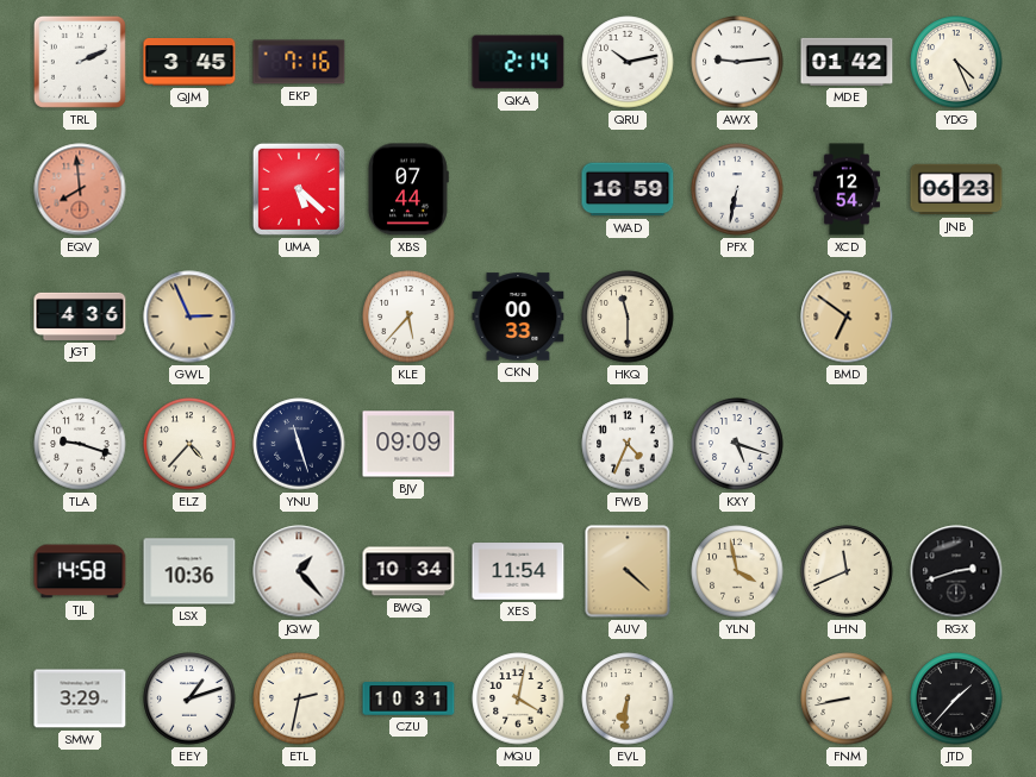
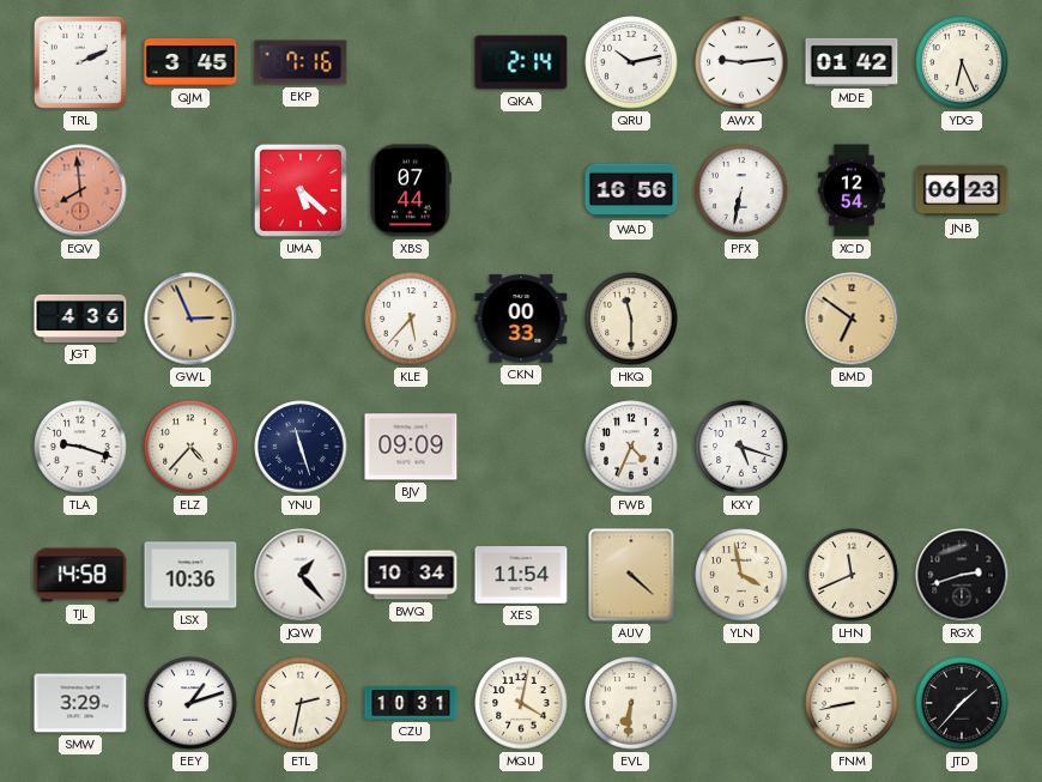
YDG: 4:26 -> 6:26 (962, 62)
WAD: 16:59 -> 16:56 (631, 190)
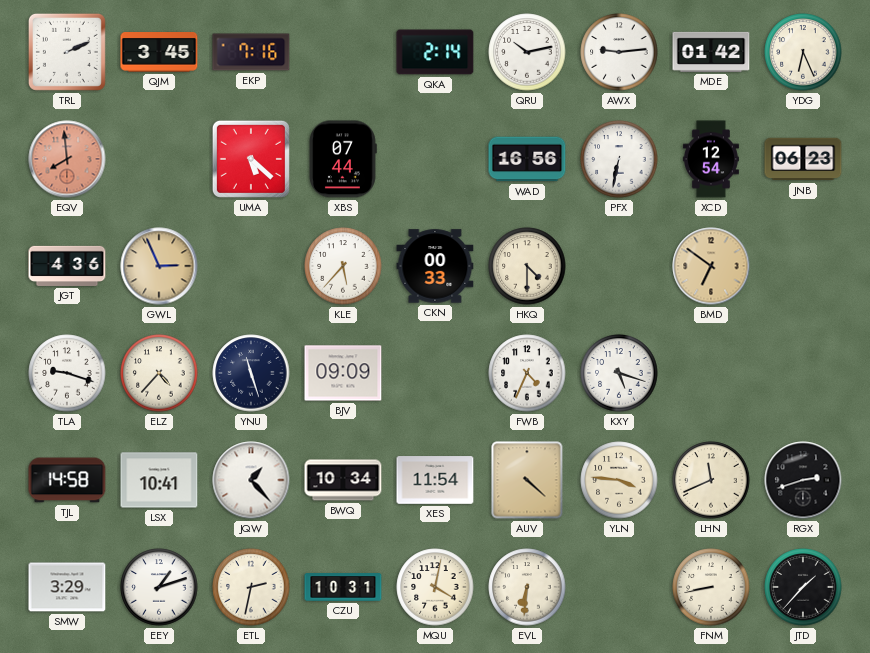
HKQ: 11:30 -> 4:30 (527, 266)
LSX: 10:36 -> 10:41 (159, 480)
YLN: 3:58 -> 3:46 (619, 480)
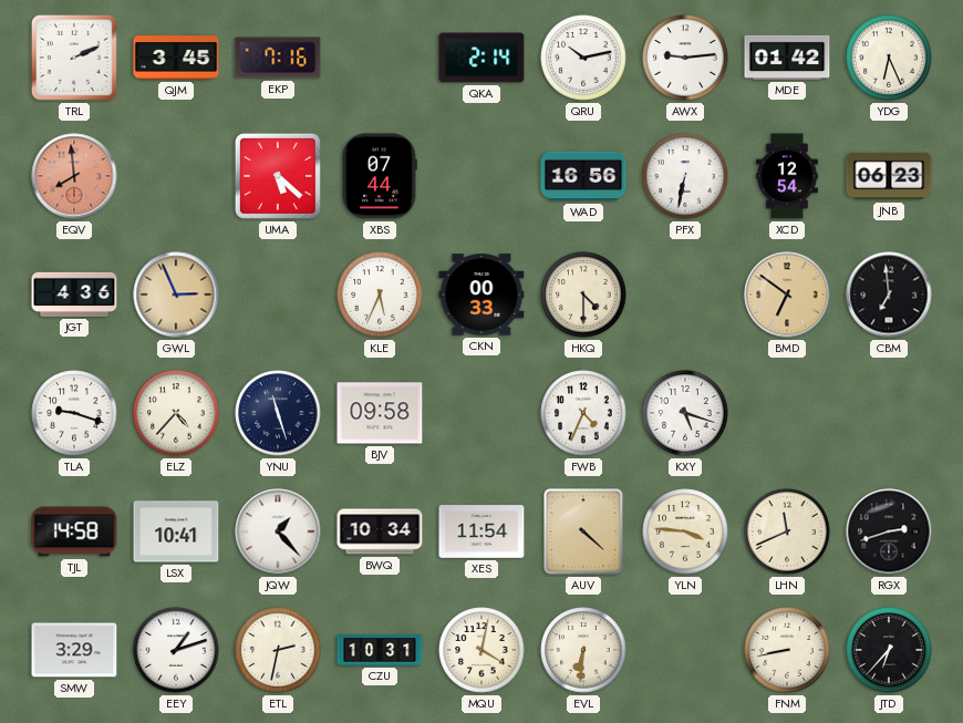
KLE: 5:37 -> 5:34 (380, 295)
CBM: none -> 6:59 (889, 295)
BJV: 09:09 -> 09:58 (380, 413)
JTD: 1:37 -> 6:37 (889, 650)
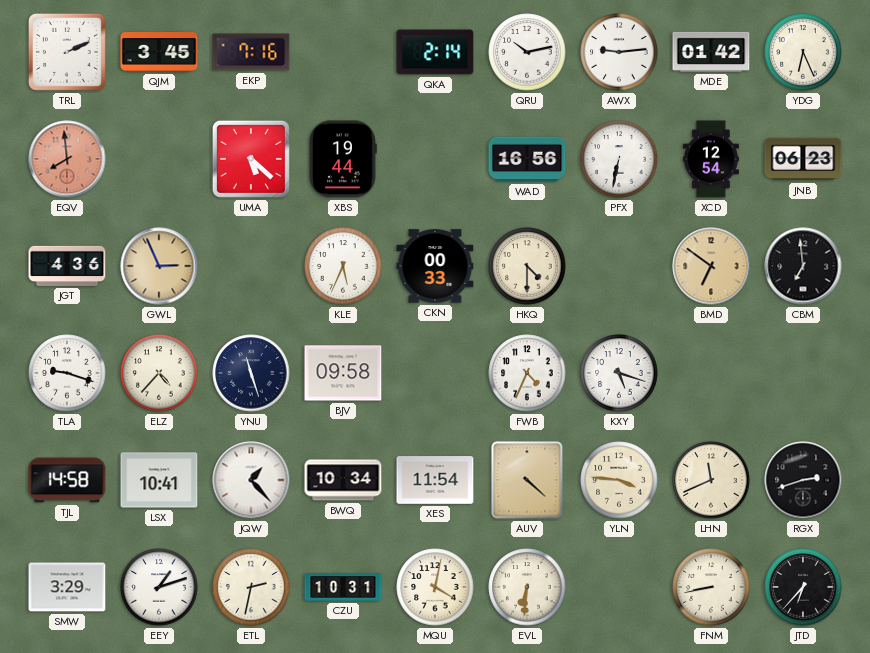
XBS: 07:44 -> 19:44 (343, 159)
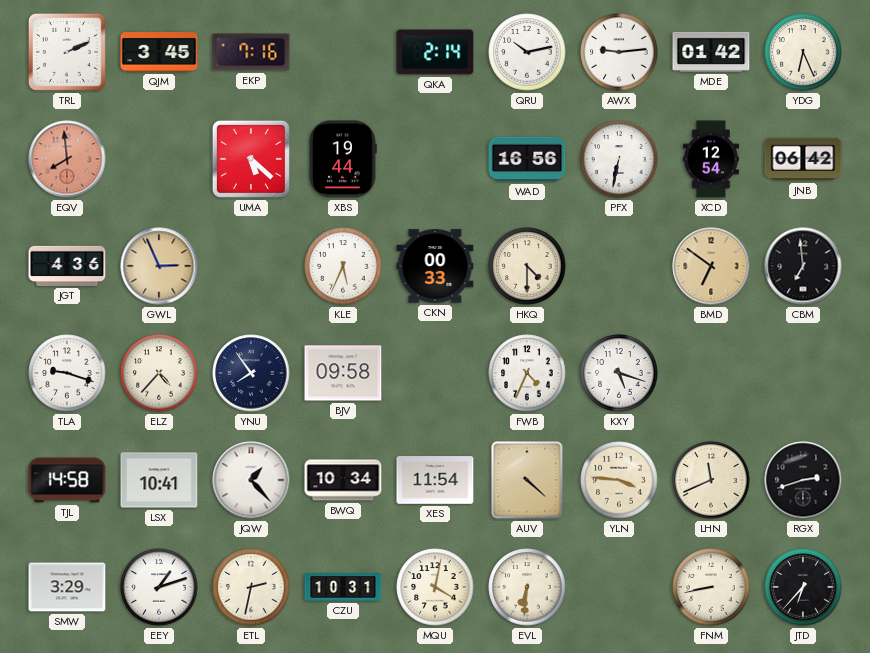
JNB: 06:23 -> 06:42 (803, 159)
YNU: 11:27 -> 7:54 (251, 373)
